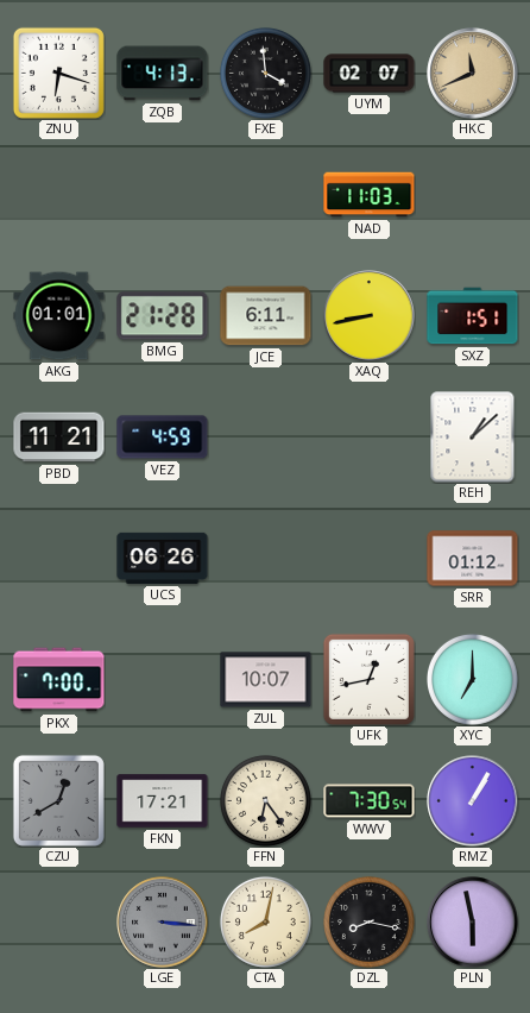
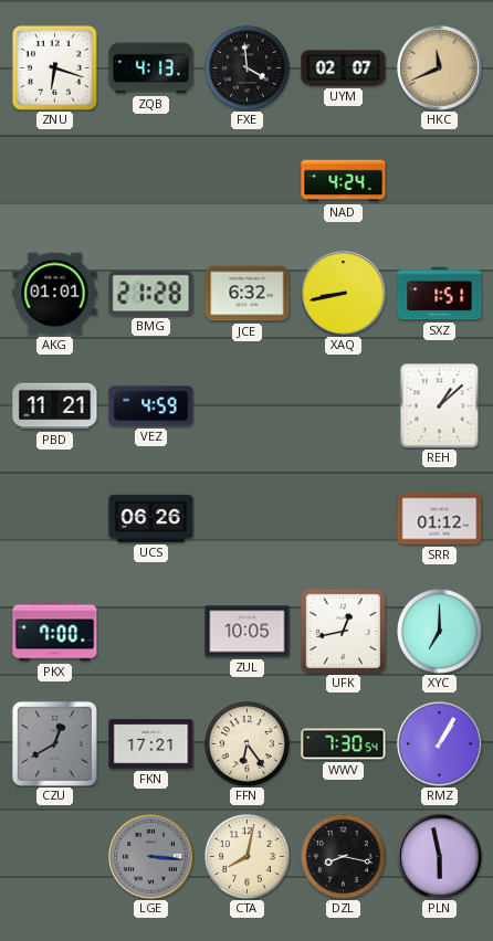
NAD: 11:03 -> 4:24 (344, 181)
JCE: 6:11 -> 6:32 (248, 294)
ZUL: 10:07 -> 10:05 (248, 632)
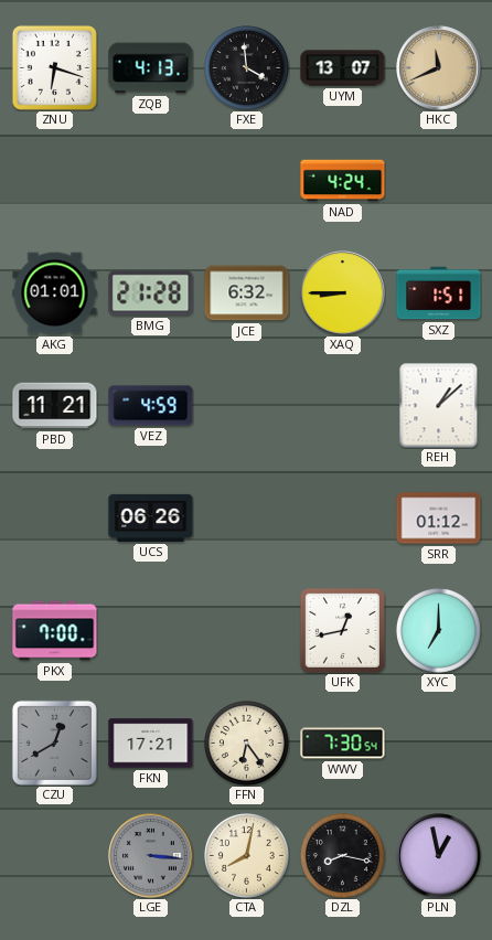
UYM: 02:07 -> 13:07 (343, 68)
XAQ: 8:43 -> 8:45 (343, 293)
ZUL: 10:05 -> none (248, 632)
RMZ: 1:05 -> none (440, 744)
PLN: 5:58 -> 12:58 (439, 856)
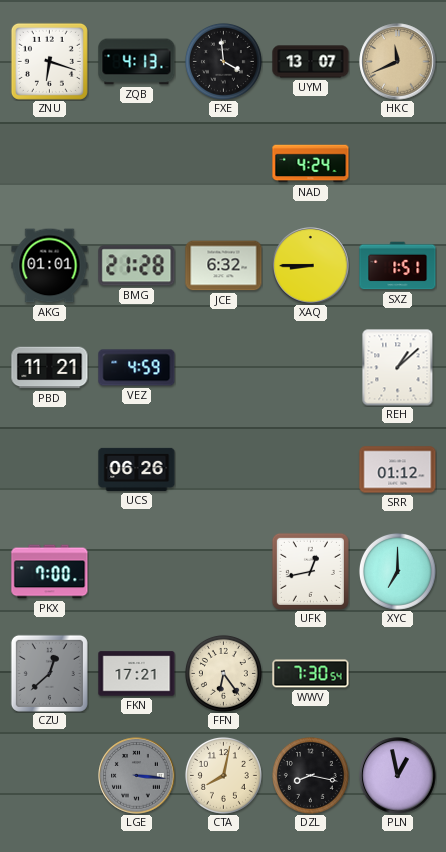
CZU: 12:40 -> 12:38 (49, 673)
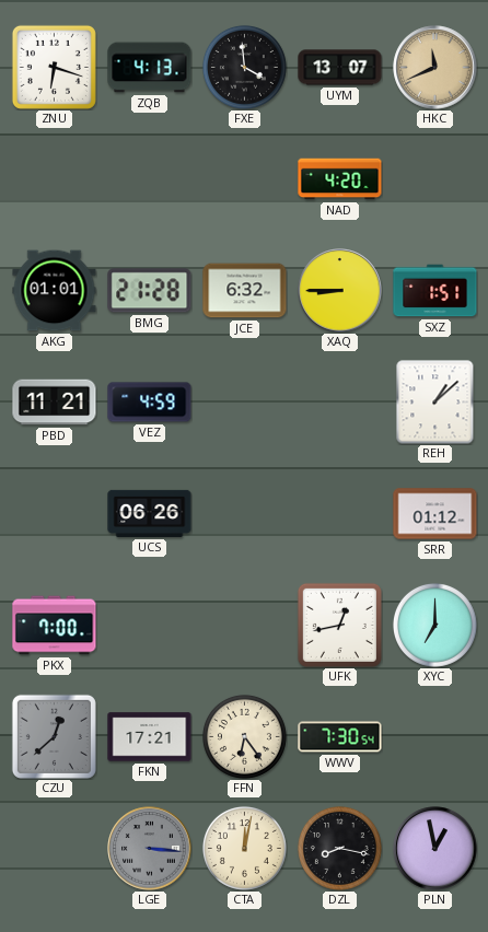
NAD: 4:24 -> 4:20 (340, 179)
CTA: 8:02 -> 12:02 (244, 848)
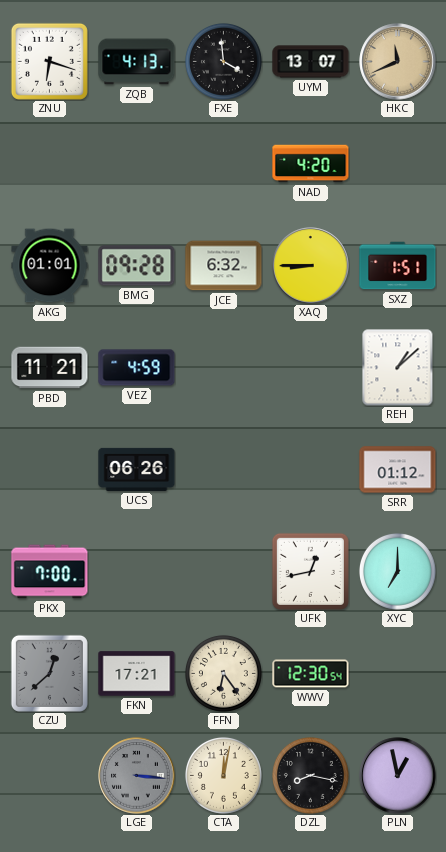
BMG: 21:28 -> 09:28 (137, 266)
WWV: 7:30 -> 12:30 (311, 674)
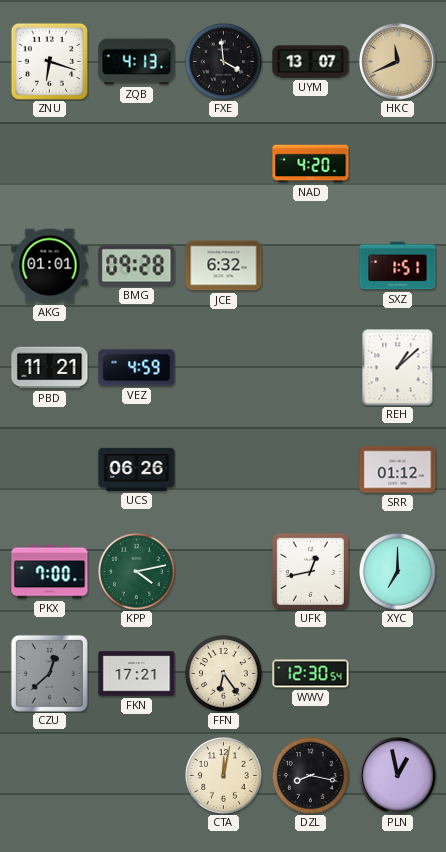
XAQ: 8:45 -> none (311, 266)
KPP: none -> 4:13 (136, 571)
LGE: 3:16 -> none (137, 776)
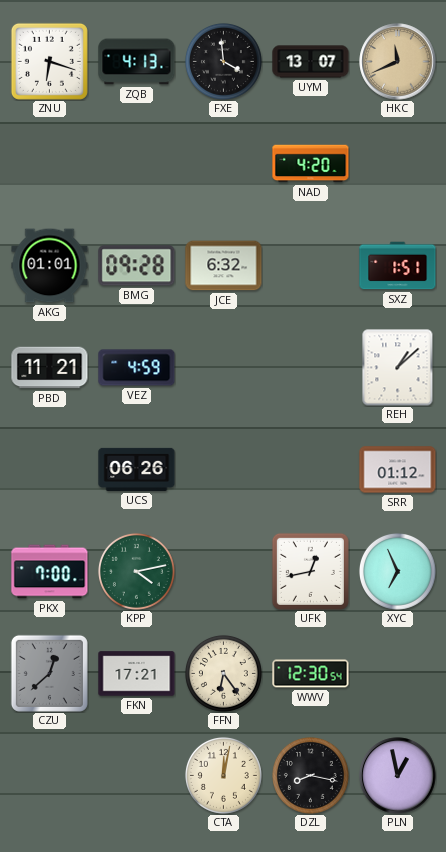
XYC: 7:00 -> 6:56 (397, 571)
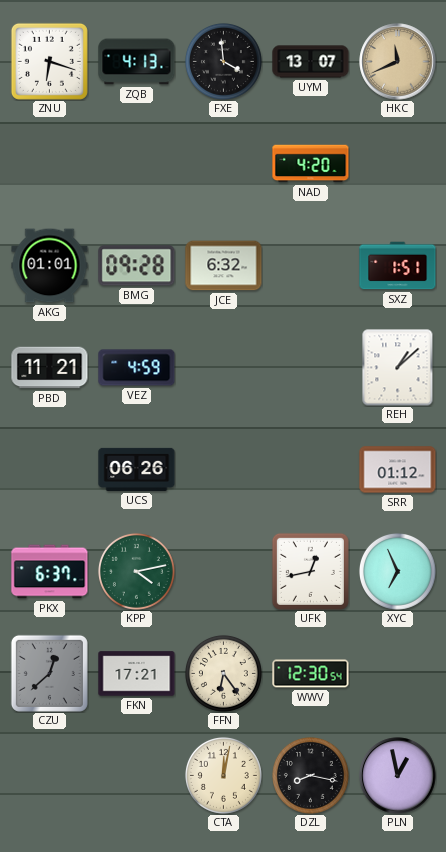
PKX: 7:00 -> 6:37 (50, 572)
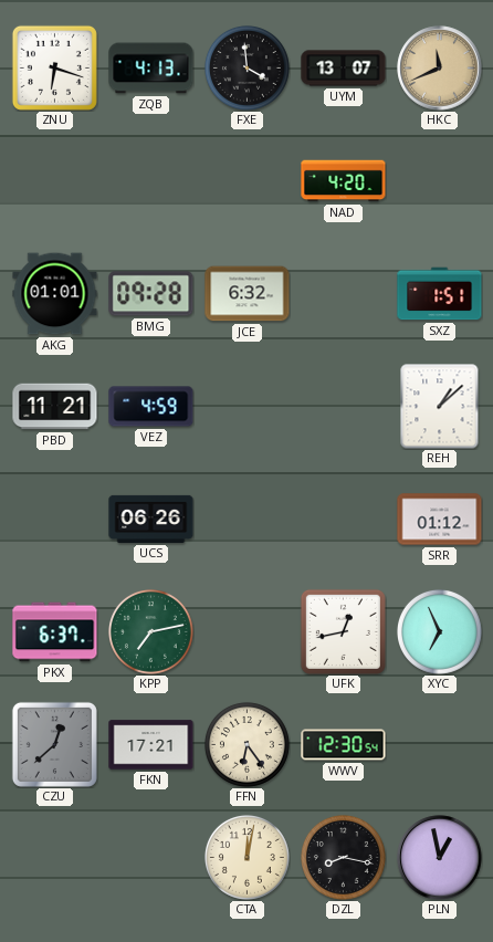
KPP: 4:13 -> 7:13 (150, 631)
